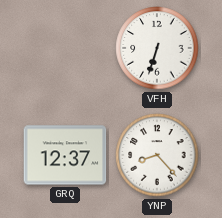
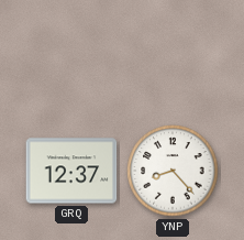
VFH: 6:33 -> none (157, 48)
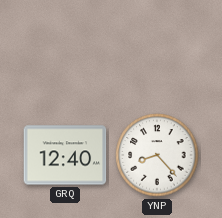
GRQ: 12:37 -> 12:40 (65, 155)
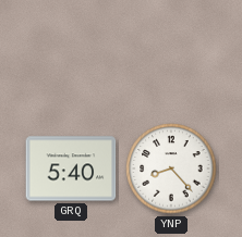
GRQ: 12:40 -> 5:40 (71, 169)
